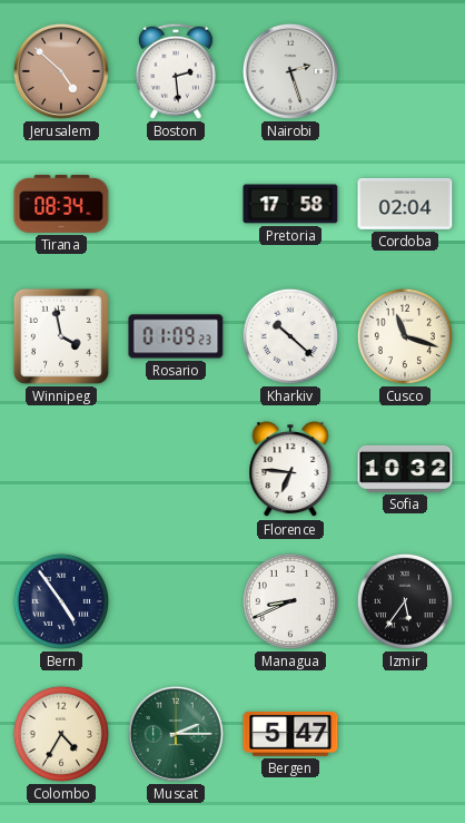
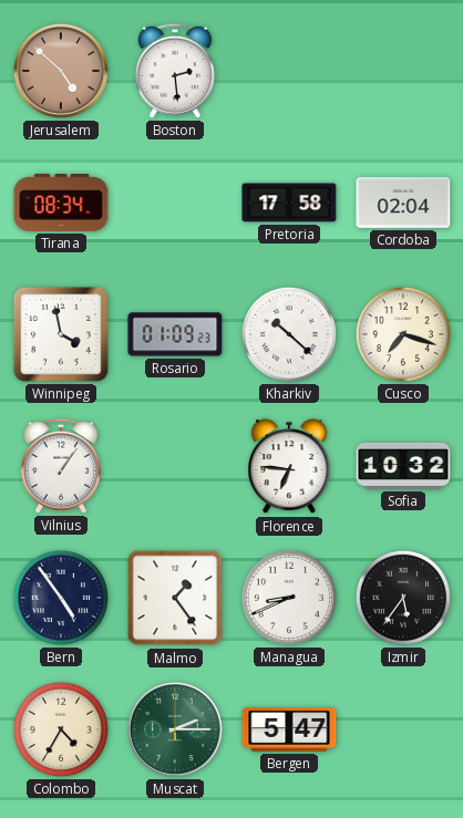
Nairobi: 2:27 -> none (290, 71)
Cusco: 11:18 -> 7:18 (403, 334)
Vilnius: none -> 1:06 (61, 466)
Malmo: none -> 1:24 (175, 598)
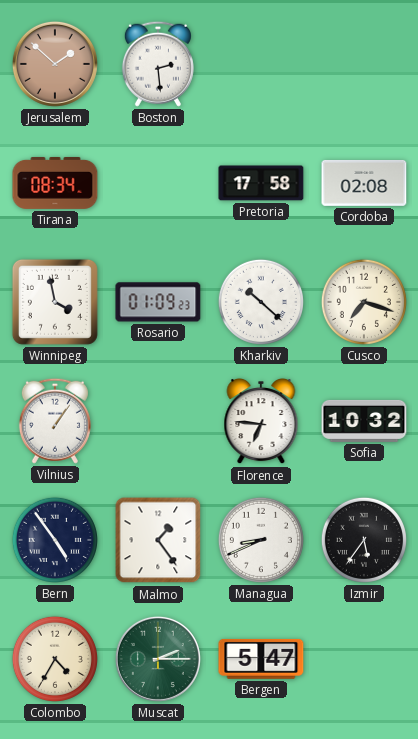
Jerusalem: 4:52 -> 1:52 (55, 64)
Cordoba: 02:04 -> 02:08 (364, 183)
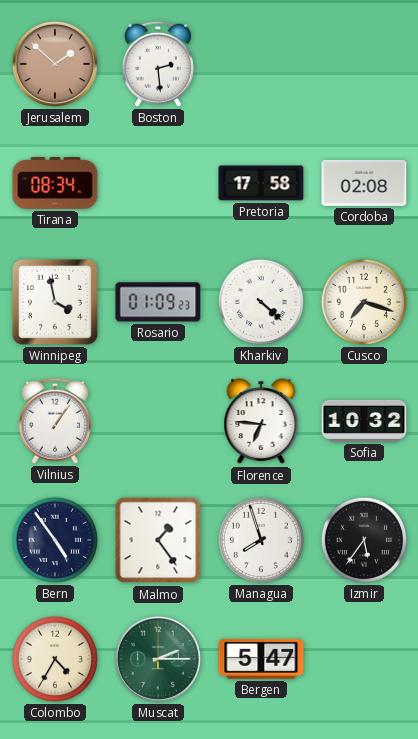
Kharkiv: 10:22 -> 4:22 (261, 302)
Managua: 8:41 -> 7:57 (261, 540)
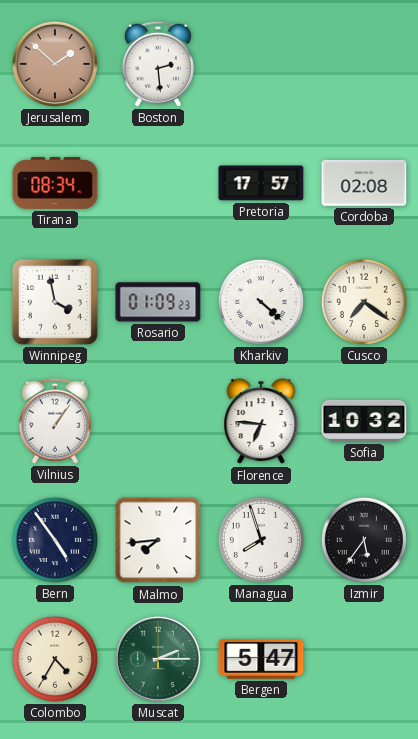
Pretoria: 17:58 -> 17:57 (261, 183)
Cusco: 7:18 -> 7:21 (364, 302)
Malmo: 1:24 -> 7:44 (158, 540)
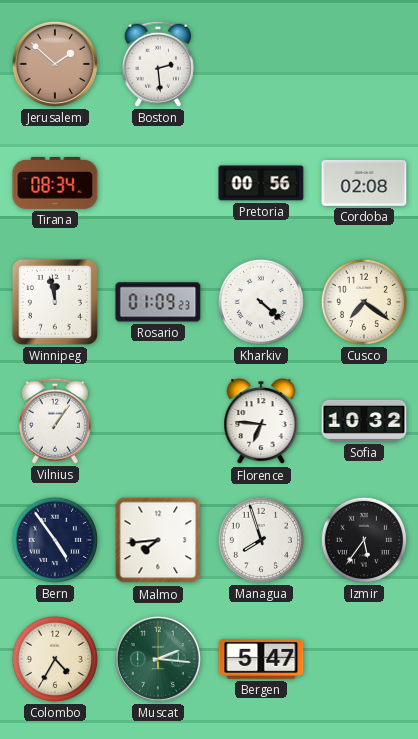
Pretoria: 17:57 -> 00:56 (261, 183)
Winnipeg: 3:58 -> 11:58 (55, 302)
Muscat: 2:15 -> 2:16 (158, 659)
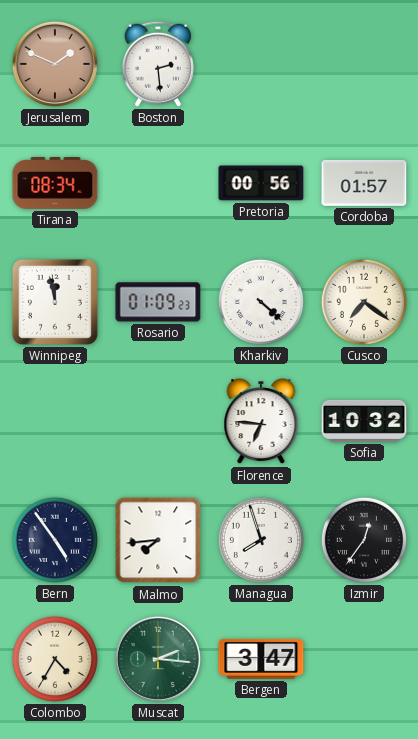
Jerusalem: 1:52 -> 1:49 (55, 64)
Cordoba: 02:08 -> 01:57 (364, 183)
Vilnius: 1:06 -> none (55, 421)
Izmir: 5:36 -> 12:36 (364, 540)
Bergen: 5:47 -> 3:47 (261, 659)
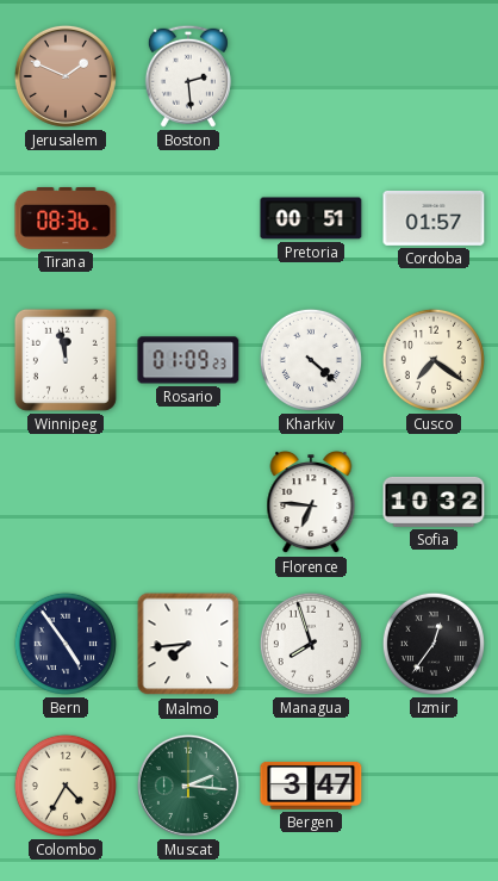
Tirana: 08:34 -> 08:36 (66, 218)
Pretoria: 00:56 -> 00:51 (311, 218)
